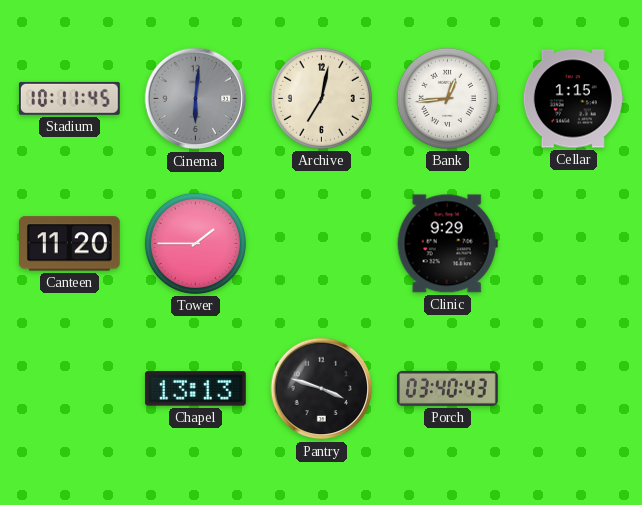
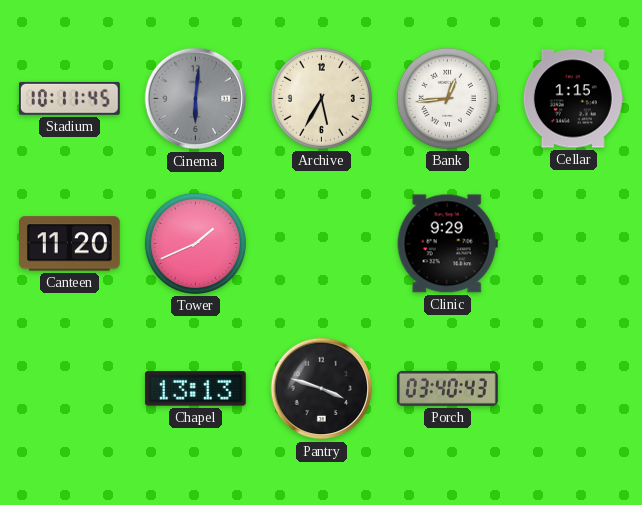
Archive: 7:02 -> 5:35 (321, 98)
Tower: 1:45 -> 1:41 (195, 243)
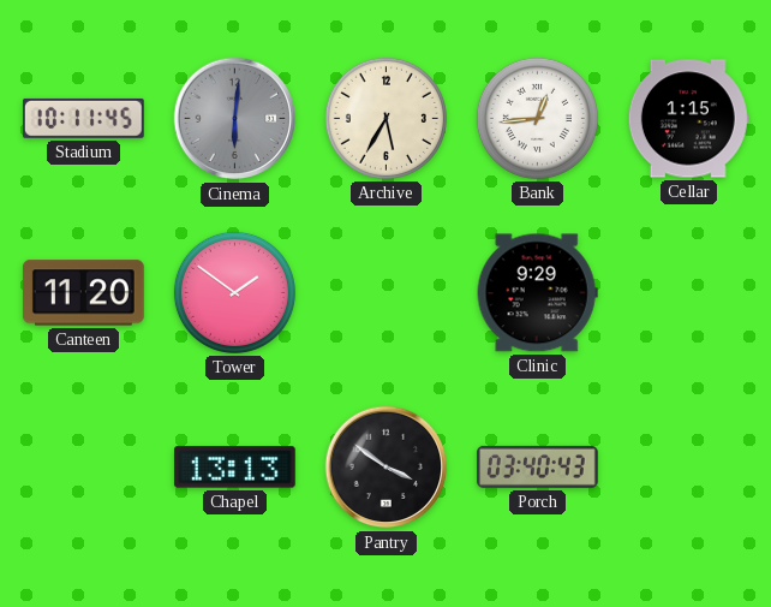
Tower: 1:41 -> 1:51 (234, 292)
Pantry: 3:48 -> 3:51 (387, 468)
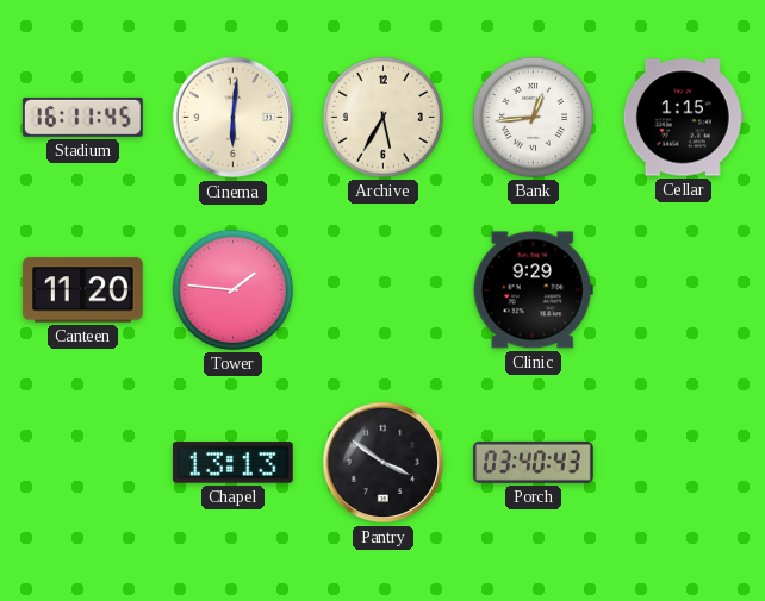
Stadium: 10:11 -> 16:11 (82, 117)
Cinema dial: grey -> cream (234, 118)
Tower: 1:51 -> 1:46 (232, 289)
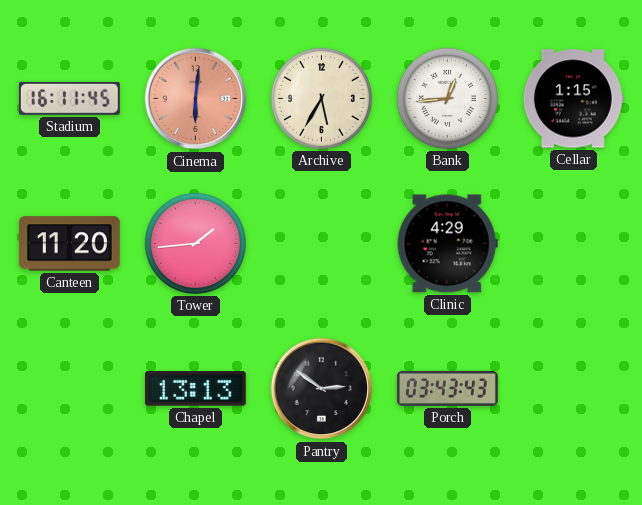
Cinema dial: cream -> salmon (196, 99)
Tower: 1:46 -> 1:44 (195, 243)
Clinic: 9:29 -> 4:29 (447, 244)
Pantry: 3:51 -> 2:51 (322, 389)
Porch: 03:40 -> 03:43 (448, 388)
